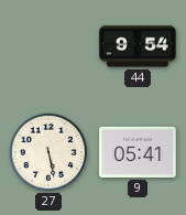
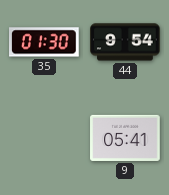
35: none -> 01:30 (45, 42)
27: 5:28 -> none (48, 152)
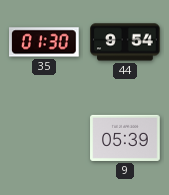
9: 05:41 -> 05:39 (125, 138)
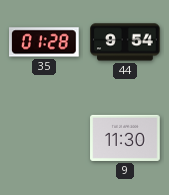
35: 01:30 -> 01:28 (45, 42)
9: 05:39 -> 11:30 (125, 138)
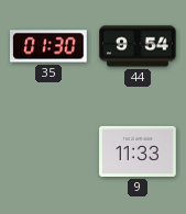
35: 01:28 -> 01:30 (50, 46)
9: 11:30 -> 11:33 (138, 151)
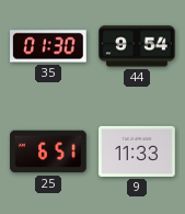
25: none -> 6:51 (48, 151)
